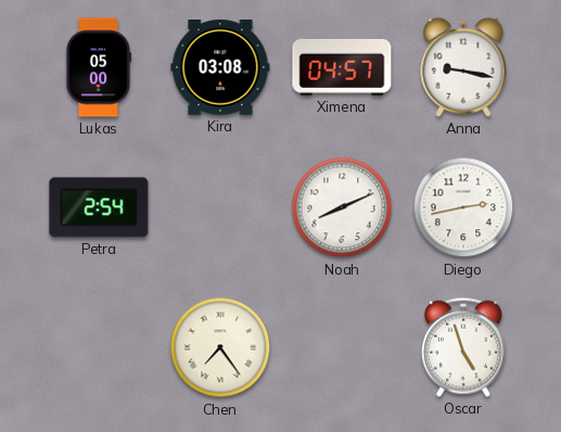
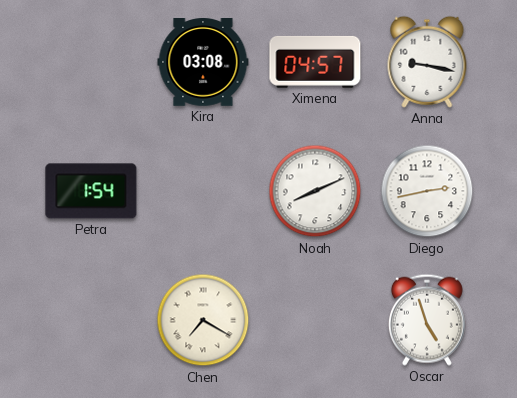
Lukas: 05:00 -> none (98, 67)
Petra: 2:54 -> 1:54 (91, 191)
Chen: 7:24 -> 7:20 (203, 320)
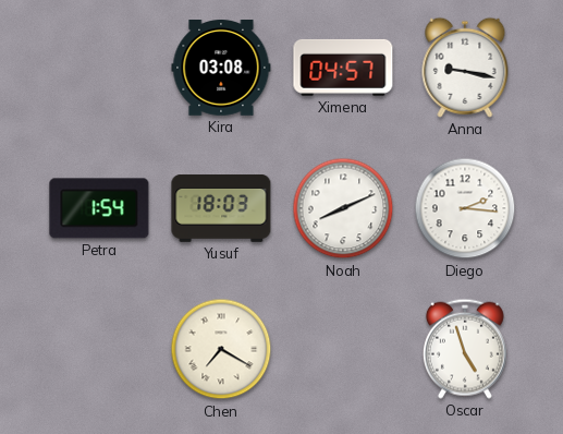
Yusuf: none -> 18:03 (221, 209)
Diego: 2:43 -> 2:16 (465, 208)
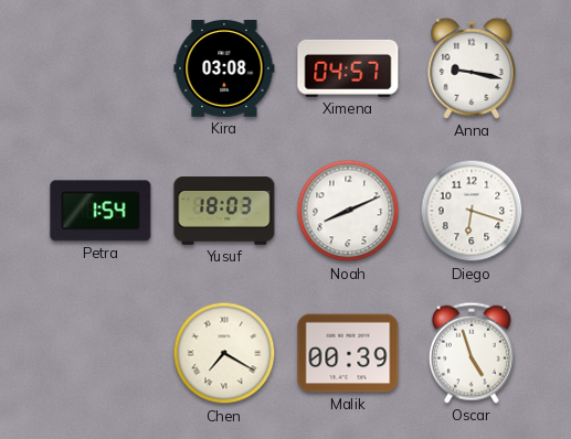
Diego: 2:16 -> 6:18 (472, 211)
Malik: none -> 00:39 (348, 353)
